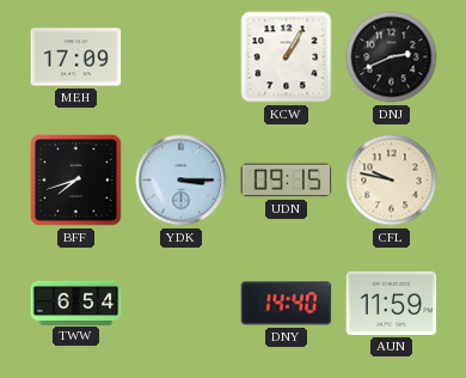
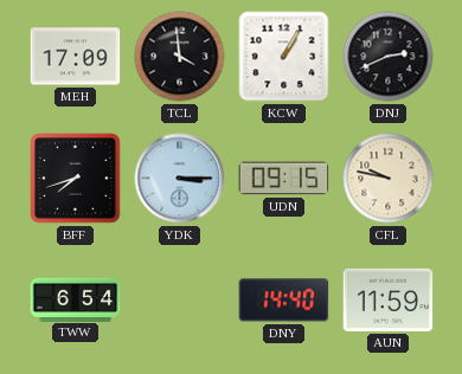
TCL: none -> 3:59 (180, 57)
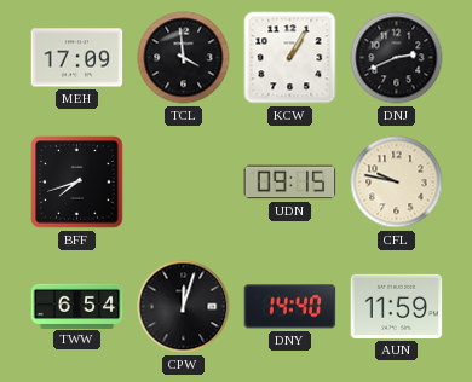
YDK: 3:15 -> none (180, 179)
CPW: none -> 12:03 (184, 307)
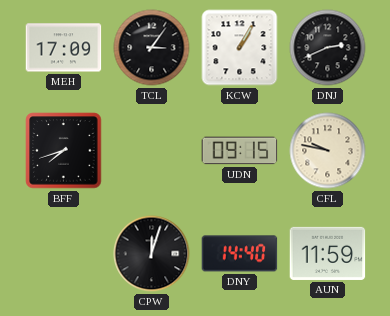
TCL: 3:59 -> 3:06 (152, 48)
TWW: 6:54 -> none (77, 306)
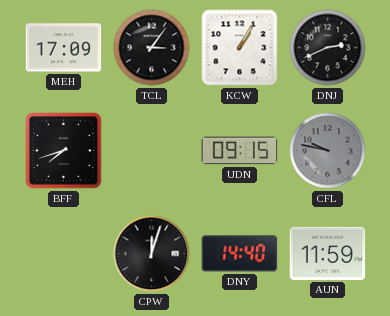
CFL dial: cream -> grey (328, 151)
